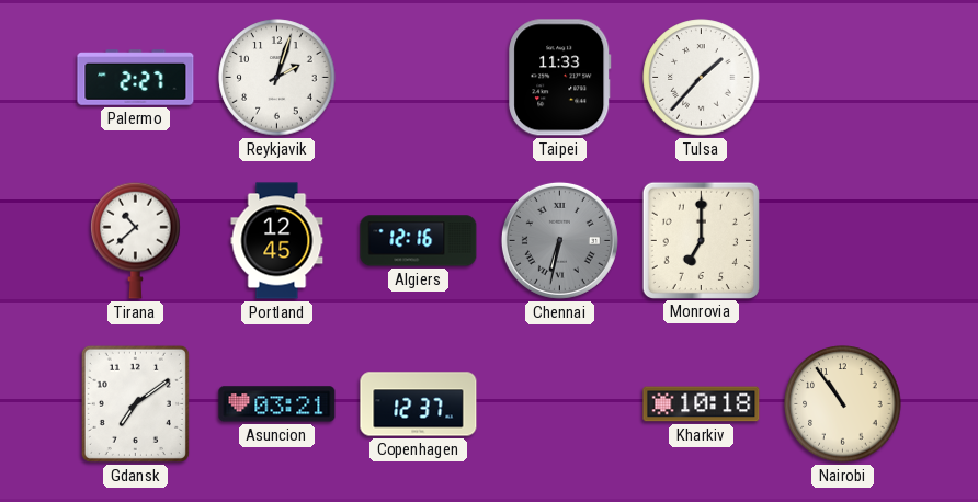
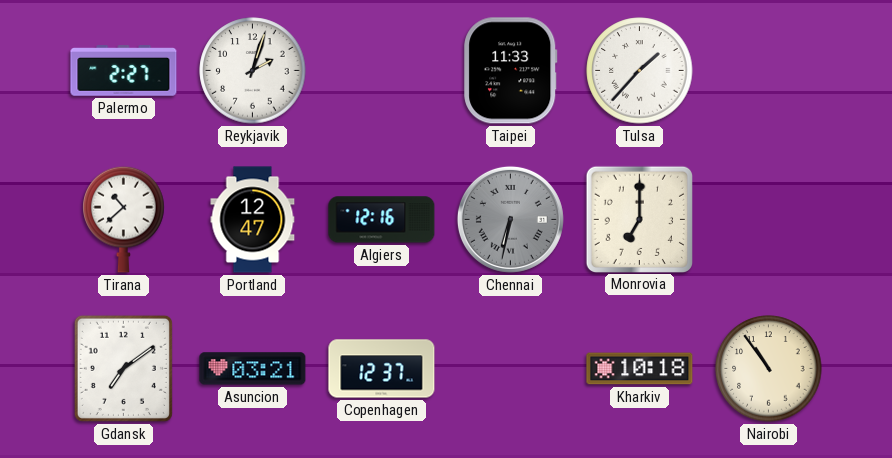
Portland: 12:45 -> 12:47 (253, 220)
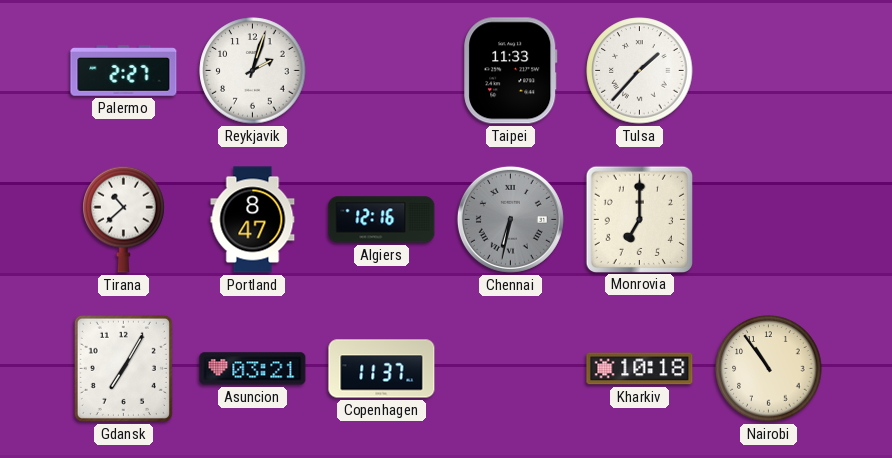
Portland: 12:47 -> 8:47 (253, 220)
Gdansk: 7:09 -> 7:05 (123, 368)
Copenhagen: 12:37 -> 11:37 (382, 369)
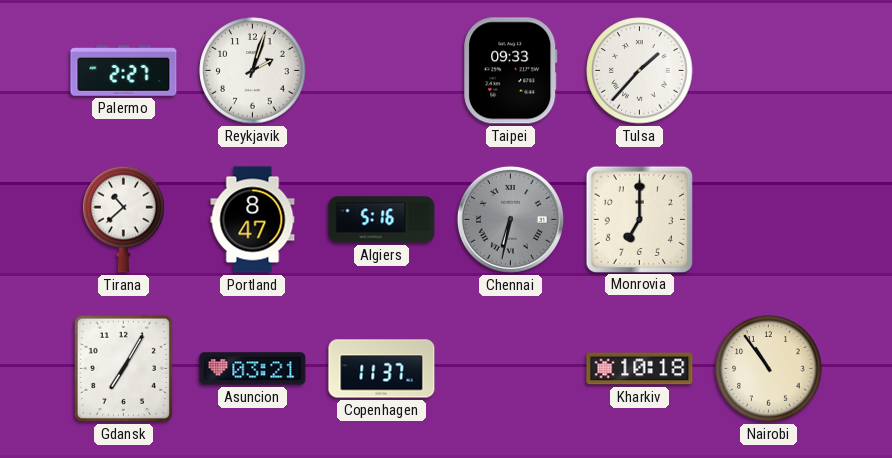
Taipei: 11:33 -> 09:33 (511, 71)
Algiers: 12:16 -> 5:16 (382, 220)
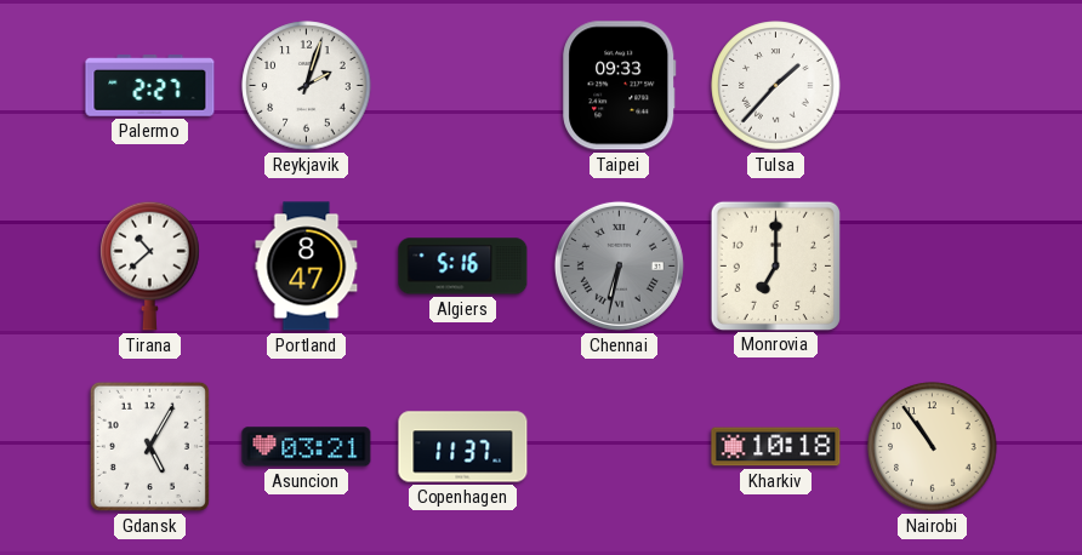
Gdansk: 7:05 -> 5:05 (149, 446)
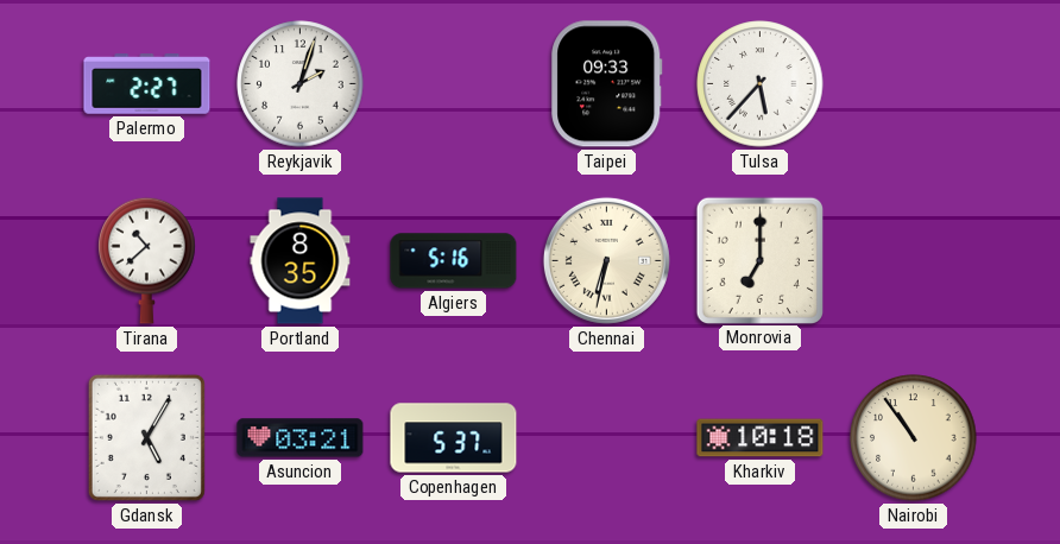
Tulsa: 1:37 -> 5:37 (761, 84)
Portland: 8:47 -> 8:35 (301, 261)
Chennai dial: grey -> cream (606, 260)
Copenhagen: 11:37 -> 5:37 (454, 438)
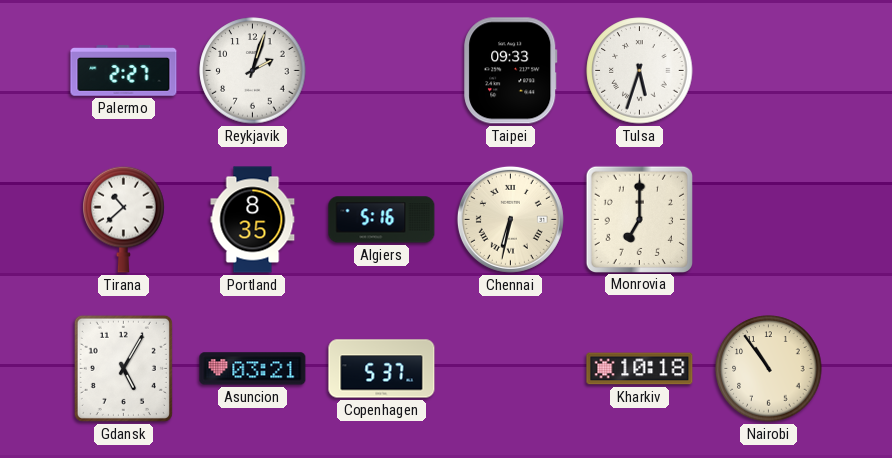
Tulsa: 5:37 -> 5:33 (640, 71)
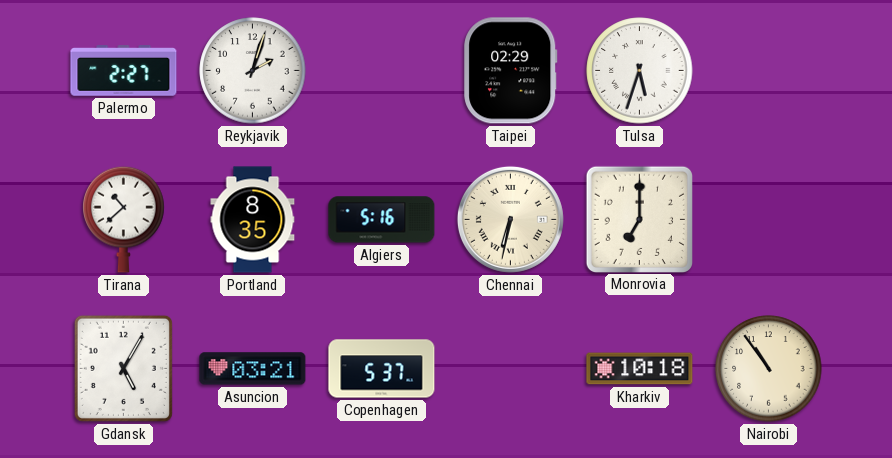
Taipei: 09:33 -> 02:29 (511, 71)
